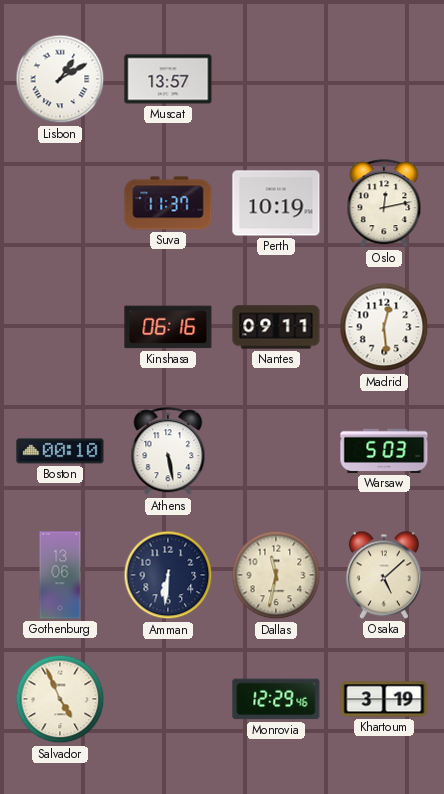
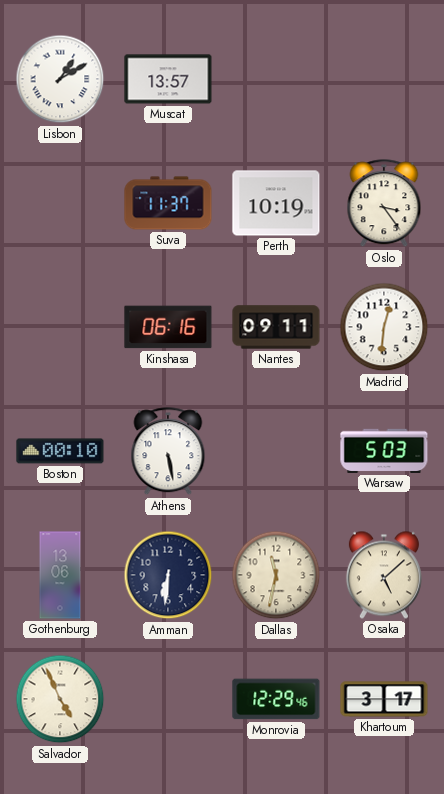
Oslo: 12:13 -> 3:24 (384, 204)
Madrid: 12:29 -> 12:31 (384, 327)
Khartoum: 3:19 -> 3:17 (384, 699)
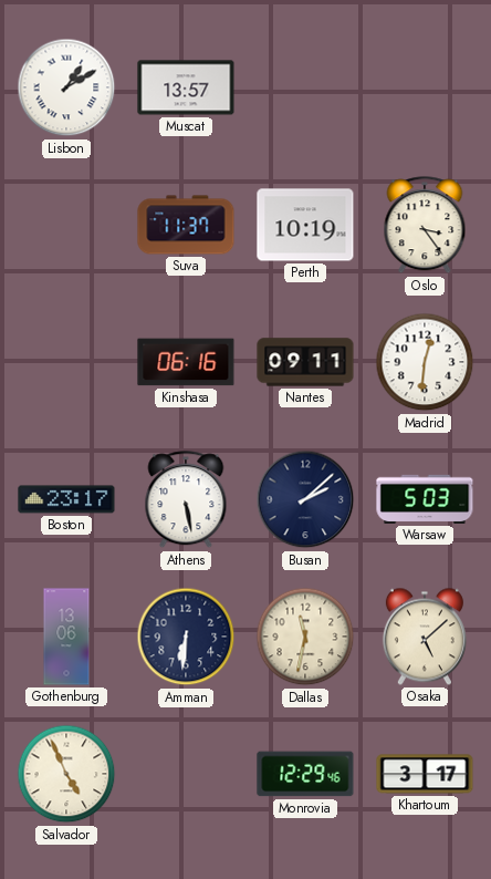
Boston: 00:10 -> 23:17 (66, 499)
Busan: none -> 2:08 (305, 499)
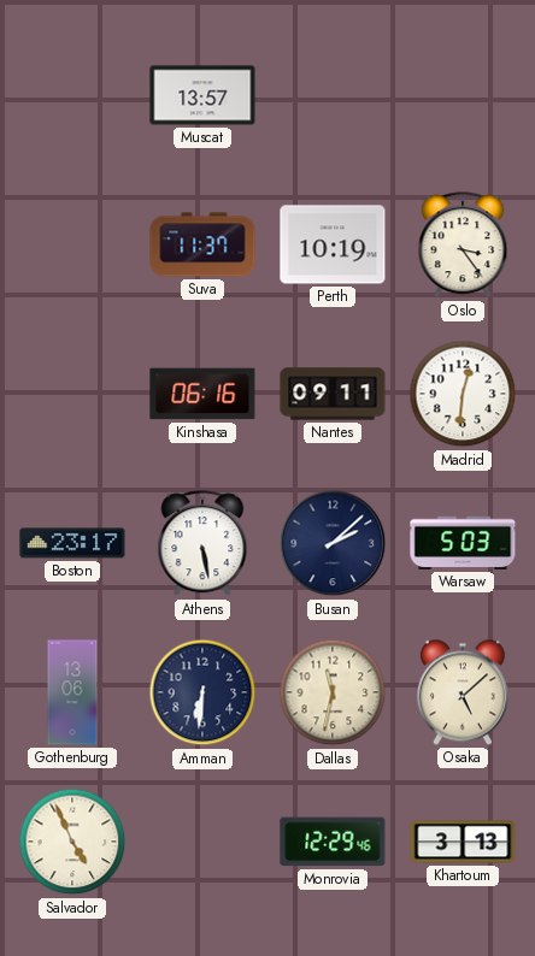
Lisbon: 1:10 -> none (66, 87)
Khartoum: 3:17 -> 3:13 (463, 842)
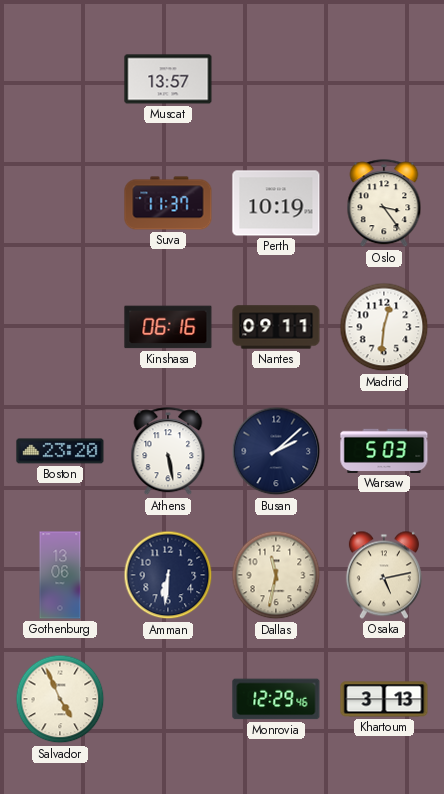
Boston: 23:17 -> 23:20 (60, 451)
Osaka: 5:08 -> 5:13 (384, 575)
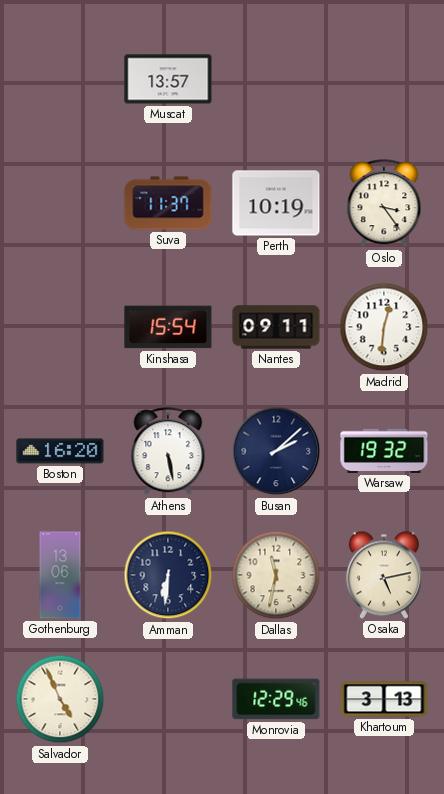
Kinshasa: 06:16 -> 15:54 (168, 327)
Boston: 23:20 -> 16:20 (60, 451)
Warsaw: 5:03 -> 19:32 (384, 451)
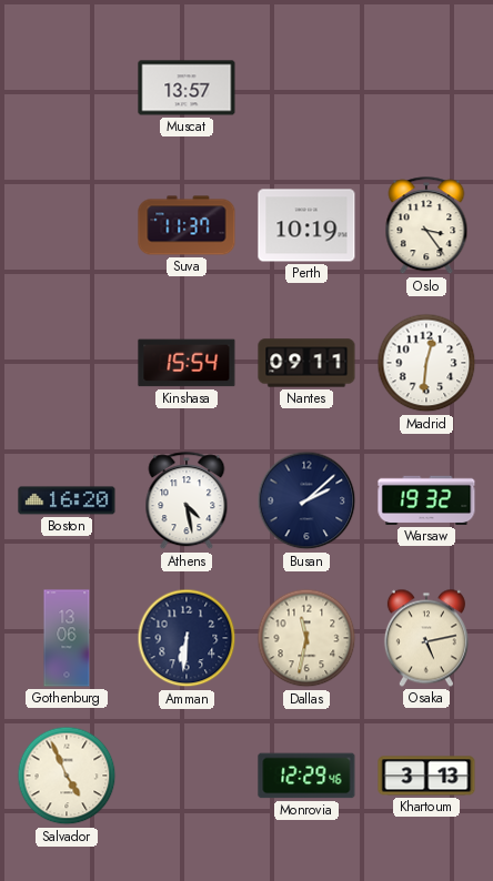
Athens: 5:28 -> 4:28 (187, 502)
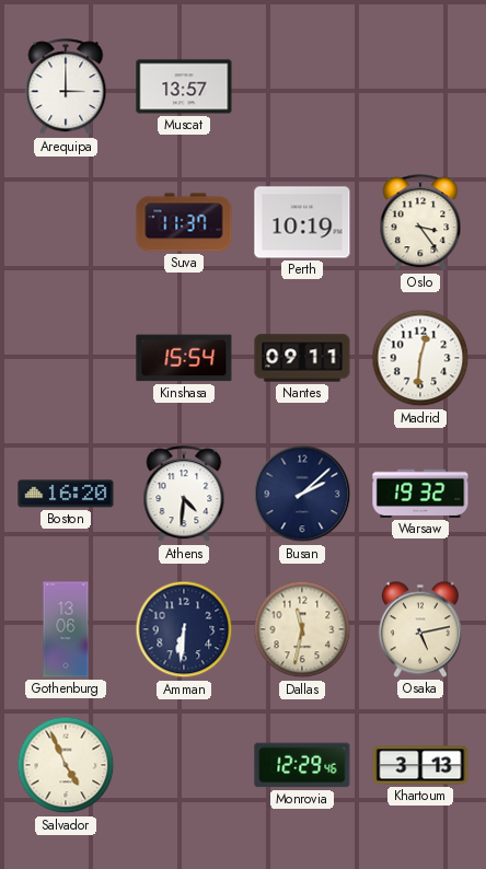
Arequipa: none -> 3:00 (66, 88)
Athens: 4:28 -> 4:31 (184, 495)
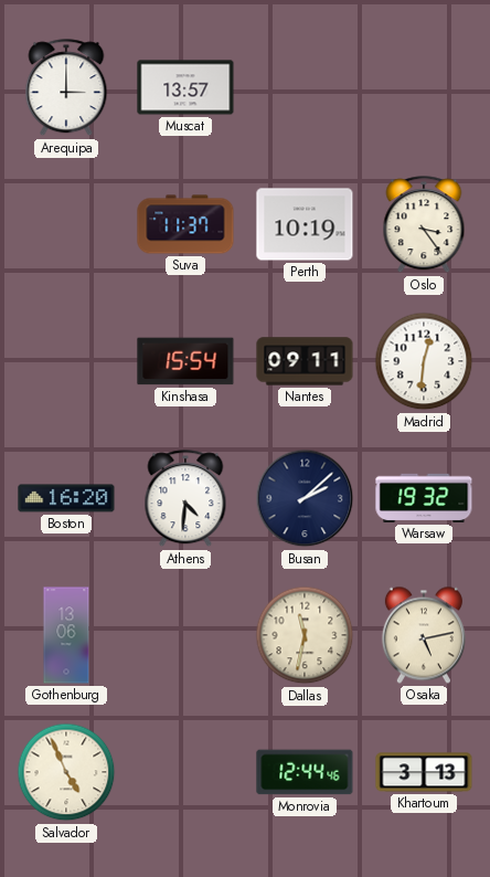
Amman: 6:31 -> none (184, 629)
Monrovia: 12:29 -> 12:44 (305, 772)
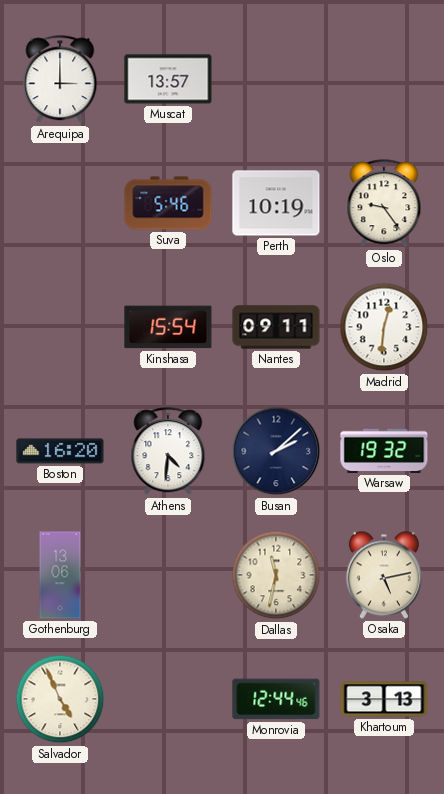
Suva: 11:37 -> 5:46 (168, 203)
Oslo: 3:24 -> 9:24 (384, 204)
